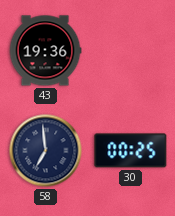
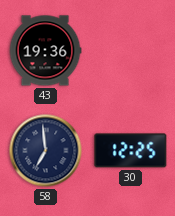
30: 00:25 -> 12:25 (131, 151)
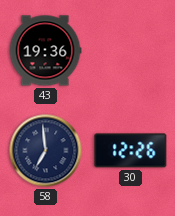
30: 12:25 -> 12:26 (131, 151)
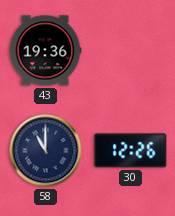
58: 6:59 -> 11:00 (46, 151)
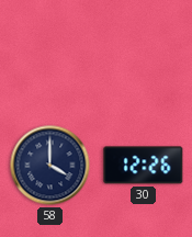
43: 19:36 -> none (45, 51)
58: 11:00 -> 4:00 (50, 166)
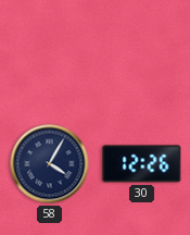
58: 4:00 -> 4:05 (50, 164)
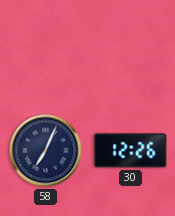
58: 4:05 -> 7:04 (46, 151)
